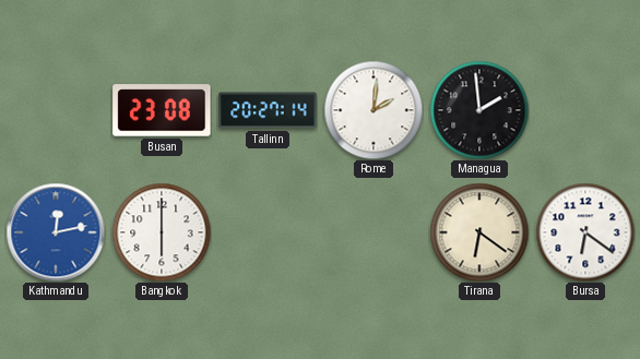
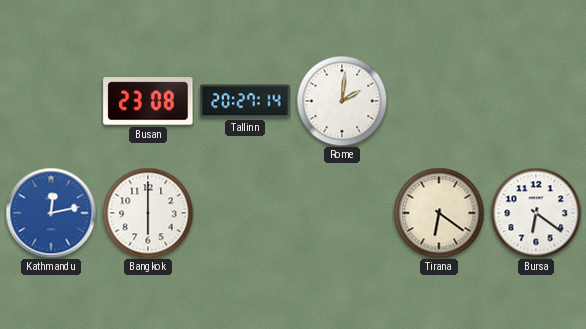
Managua: 1:59 -> none (479, 110)
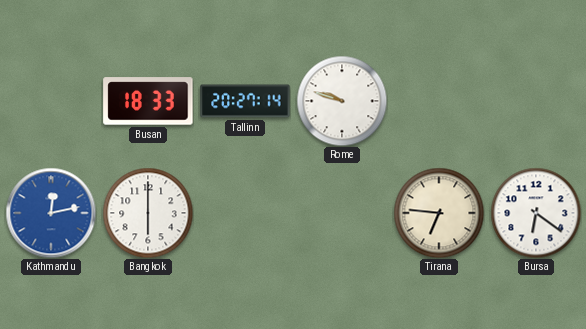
Busan: 23:08 -> 18:33 (148, 101)
Rome: 2:01 -> 9:48 (342, 101)
Tirana: 6:21 -> 6:46 (439, 213)
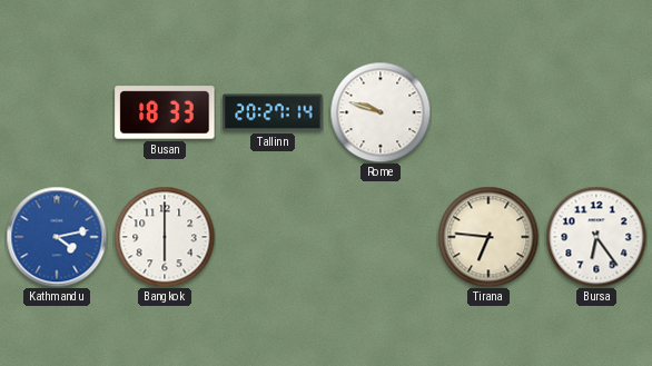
Kathmandu: 12:13 -> 4:13 (57, 237)
Bursa: 6:21 -> 6:24 (596, 237)
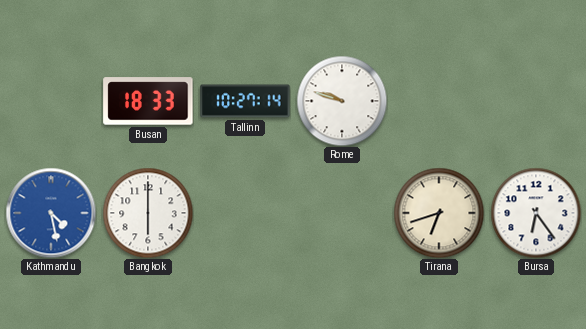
Tallinn: 20:27 -> 10:27 (245, 101)
Kathmandu: 4:13 -> 4:28 (51, 213)
Tirana: 6:46 -> 6:42 (439, 213)
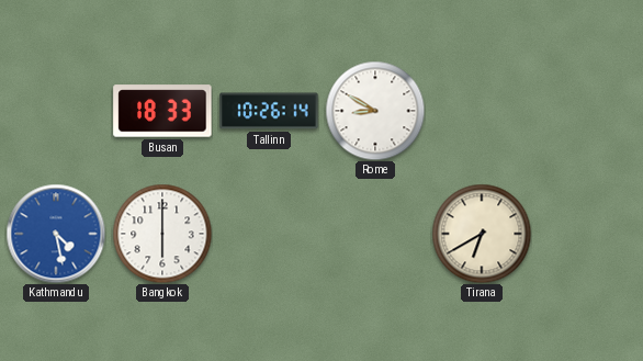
Tallinn: 10:27 -> 10:26 (269, 111)
Rome: 9:48 -> 8:50 (375, 111)
Tirana: 6:42 -> 6:40 (482, 234)
Bursa: 6:24 -> none (536, 213)
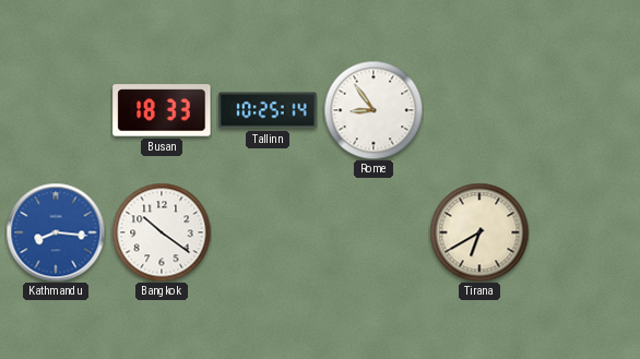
Tallinn: 10:26 -> 10:25 (268, 110)
Rome: 8:50 -> 8:54 (374, 110)
Kathmandu: 4:28 -> 8:16 (56, 232)
Bangkok: 6:00 -> 10:21 (162, 232)
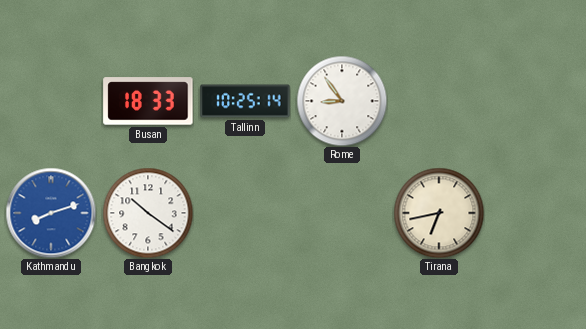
Kathmandu: 8:16 -> 8:12 (51, 213)
Tirana: 6:40 -> 6:43 (439, 213)
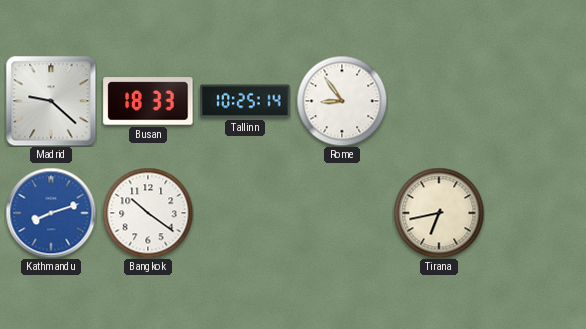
Madrid: none -> 9:22 (51, 101)
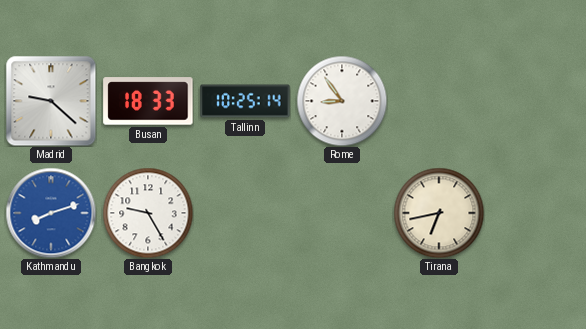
Bangkok: 10:21 -> 9:25 (148, 213)
